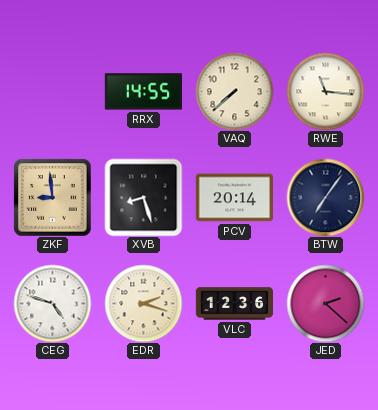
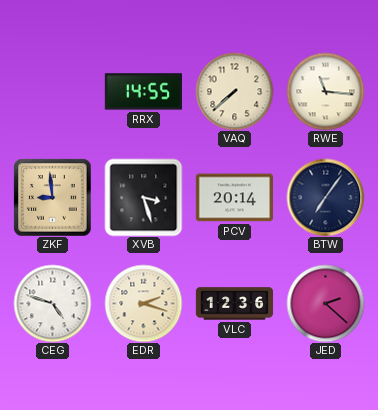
XVB: 8:27 -> 3:27 (143, 197)
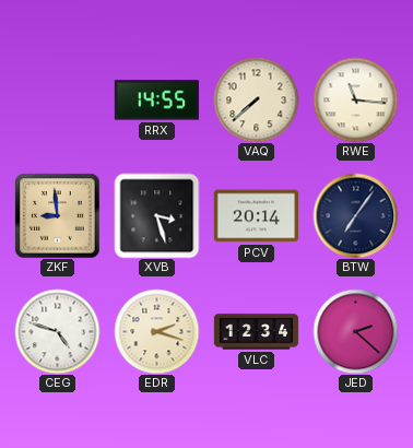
VLC: 12:36 -> 12:34 (256, 332)
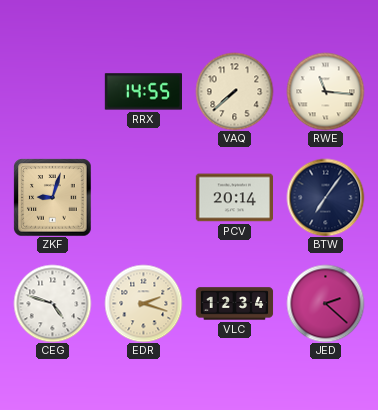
ZKF: 8:59 -> 9:03 (52, 197)
XVB: 3:27 -> none (156, 215)
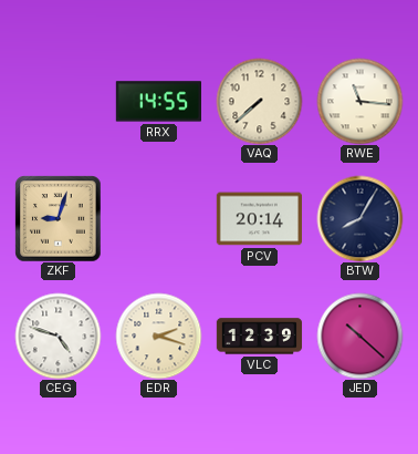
BTW: 7:06 -> 8:05 (359, 218)
VLC: 12:34 -> 12:39 (259, 337)
JED: 2:22 -> 10:22 (359, 336)
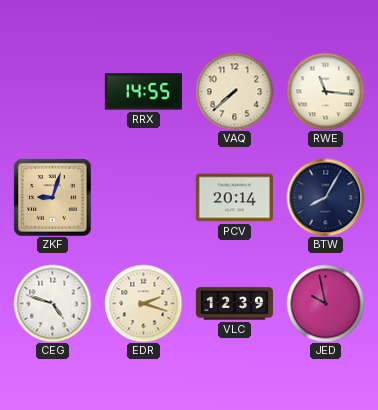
JED: 10:22 -> 9:58 (325, 303)
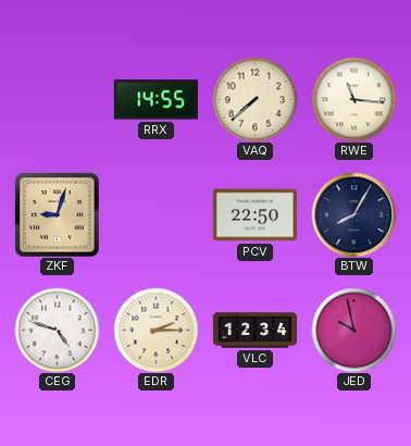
PCV: 20:14 -> 22:50 (254, 215)
EDR: 2:18 -> 2:15 (155, 330)
VLC: 12:39 -> 12:34 (254, 331)
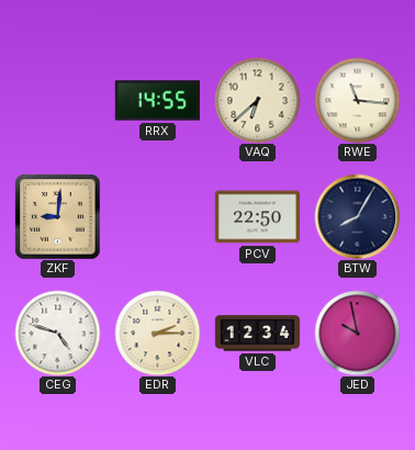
VAQ: 7:38 -> 6:38 (257, 100)
ZKF: 9:03 -> 9:01 (57, 216)
